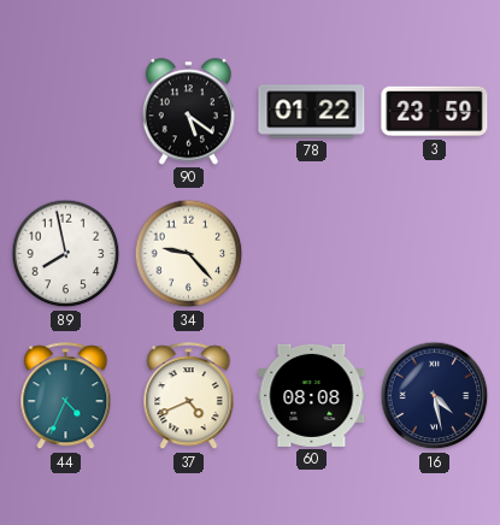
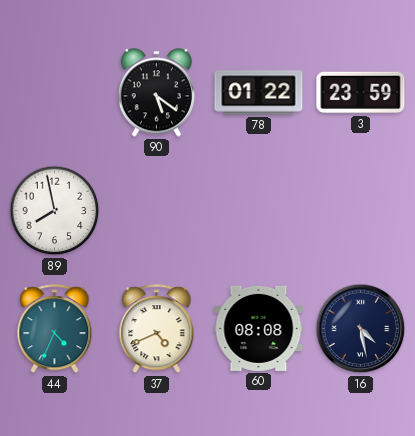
34: 9:23 -> none (189, 254)
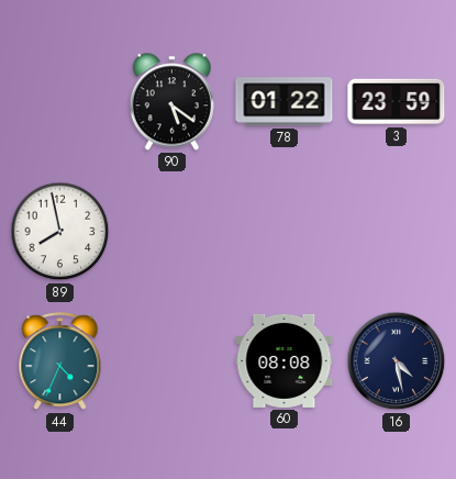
37: 4:41 -> none (157, 329)
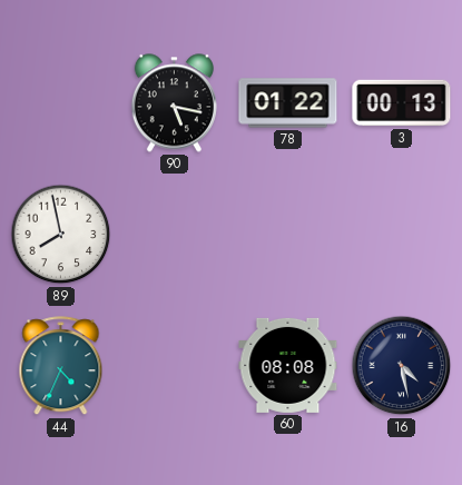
90: 5:21 -> 5:17 (174, 103)
3: 23:59 -> 00:13 (402, 103)
